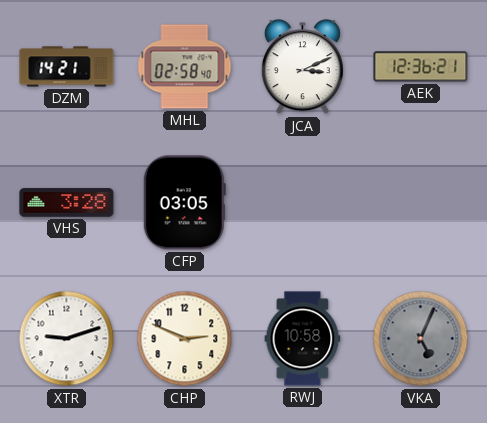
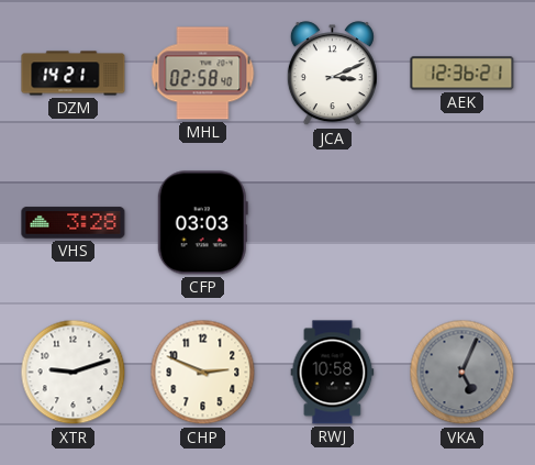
CFP: 03:05 -> 03:03 (202, 223)
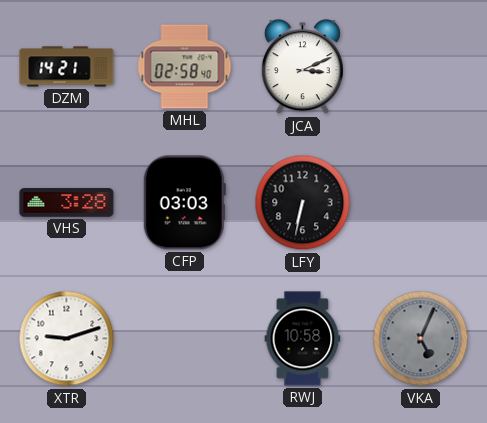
AEK: 12:36 -> none (462, 74)
LFY: none -> 6:32 (303, 203)
CHP: 2:49 -> none (203, 373)
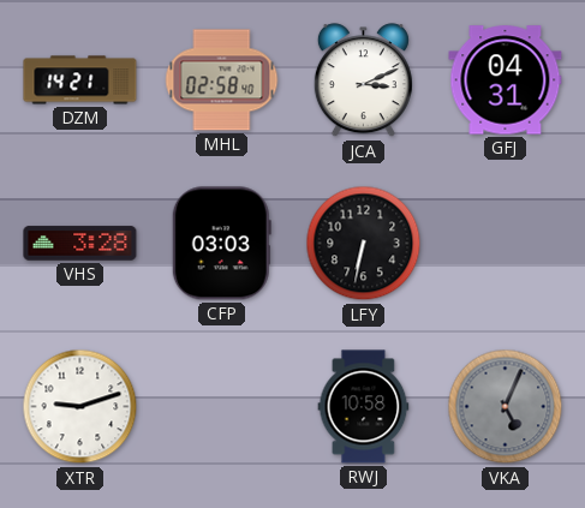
GFJ: none -> 04:31 (506, 80)
